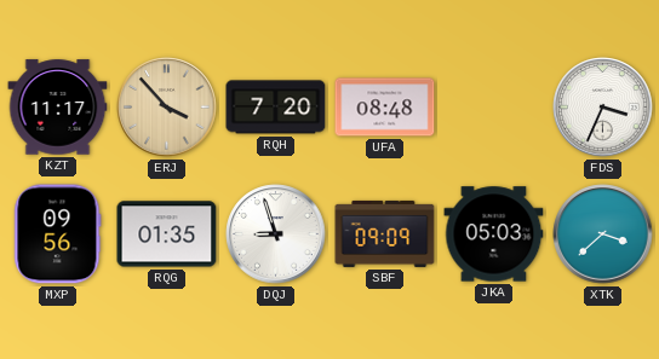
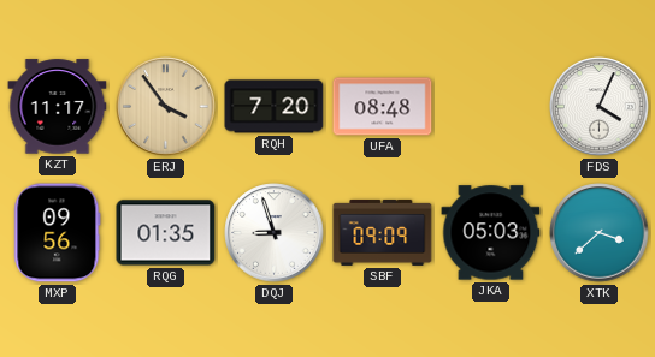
ERJ: 3:53 -> 3:54 (166, 107)
FDS: 3:34 -> 4:04 (600, 107)
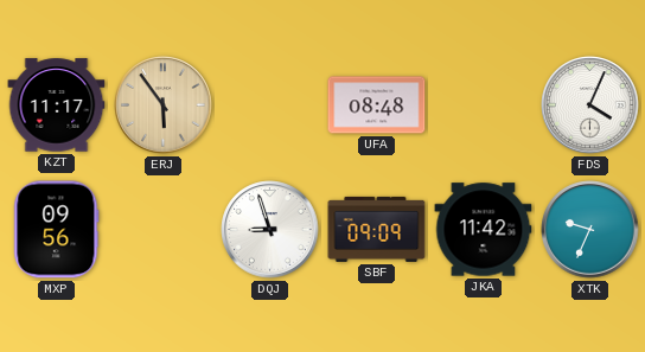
ERJ: 3:54 -> 5:54 (164, 105)
RQH: 7:20 -> none (275, 107)
RQG: 01:35 -> none (166, 233)
JKA: 05:03 -> 11:42 (484, 230)
XTK: 3:38 -> 9:34 (590, 230)
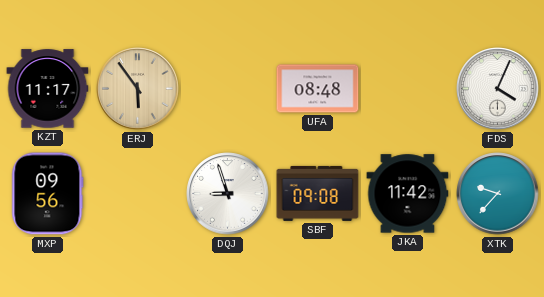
SBF: 09:09 -> 09:08 (318, 193)
XTK: 9:34 -> 9:37 (498, 194)
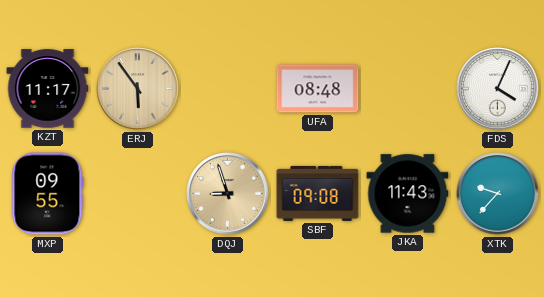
MXP: 09:56 -> 09:55 (48, 194)
DQJ dial: white -> champagne (228, 194)
JKA: 11:42 -> 11:43 (408, 194)
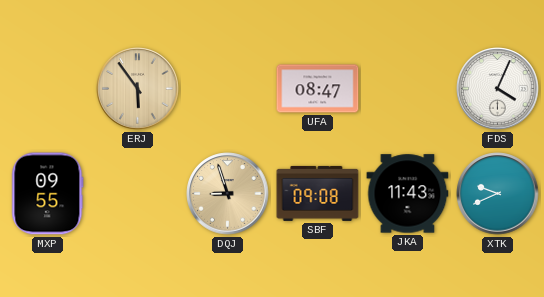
KZT: 11:17 -> none (48, 89)
UFA: 08:48 -> 08:47 (318, 89)
XTK: 9:37 -> 9:41 (498, 194)
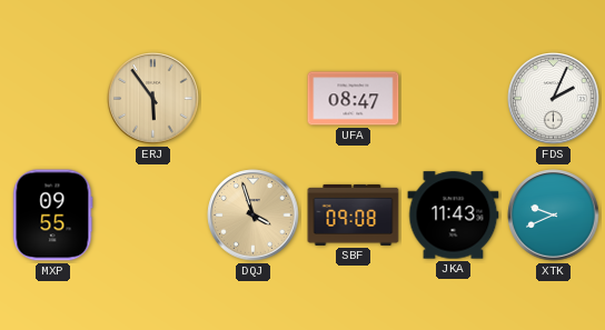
FDS: 4:04 -> 2:04 (554, 99)
DQJ: 8:57 -> 3:57 (254, 216)
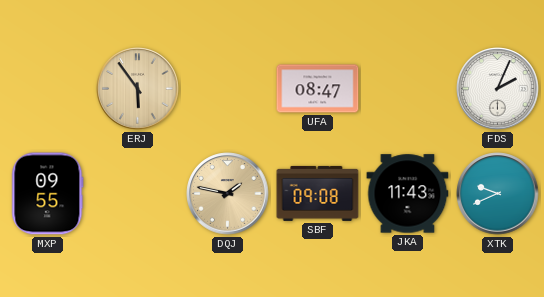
DQJ: 3:57 -> 1:47 (228, 194)
